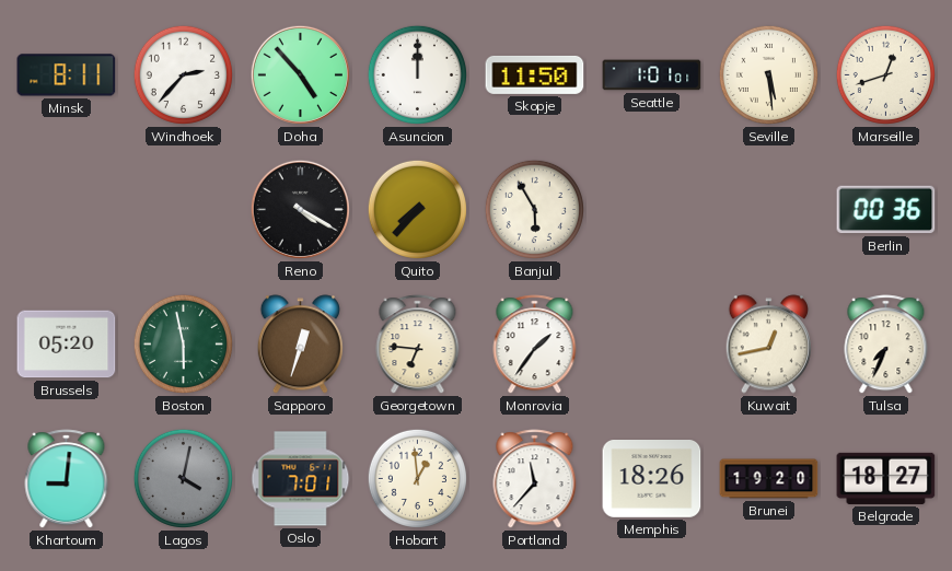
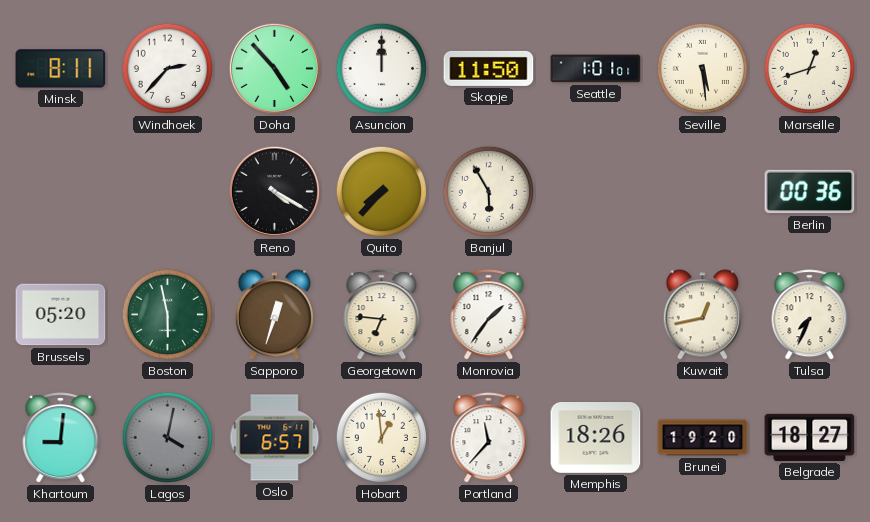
Oslo: 7:01 -> 6:57 (275, 438)
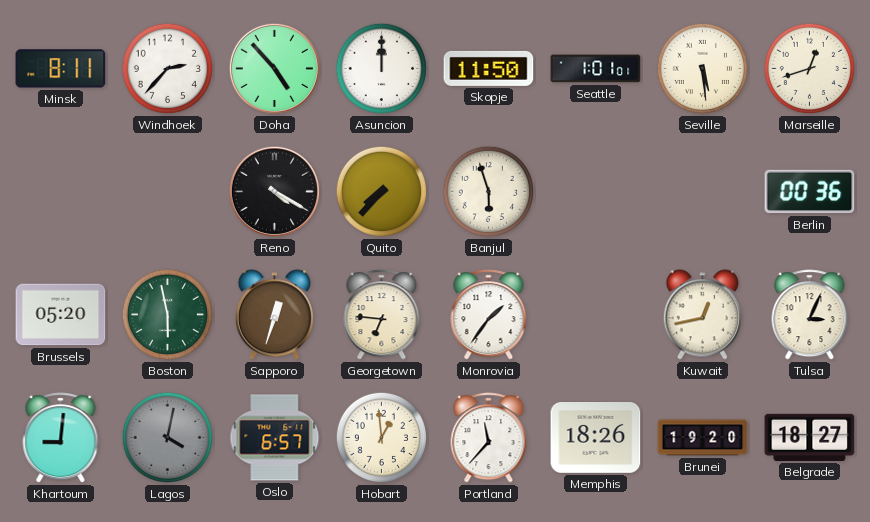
Banjul: 5:55 -> 5:57 (488, 191)
Tulsa: 7:34 -> 3:04 (810, 315)
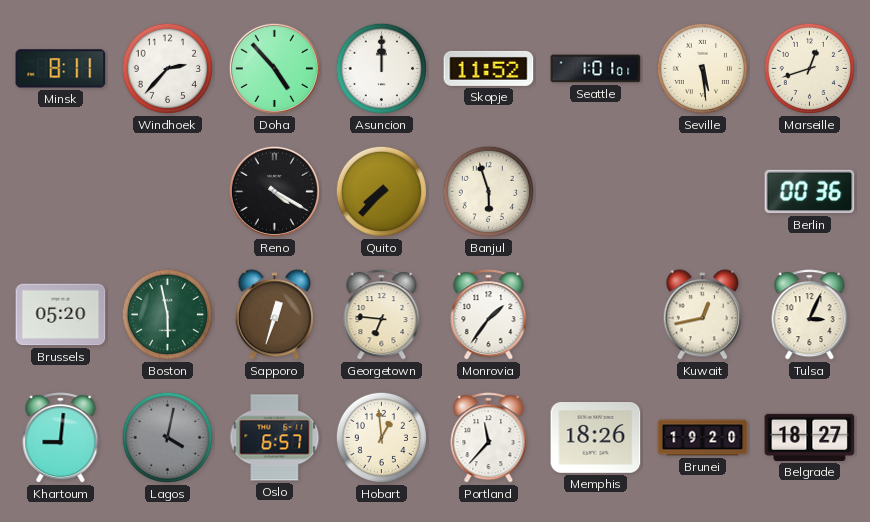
Skopje: 11:50 -> 11:52 (489, 68)
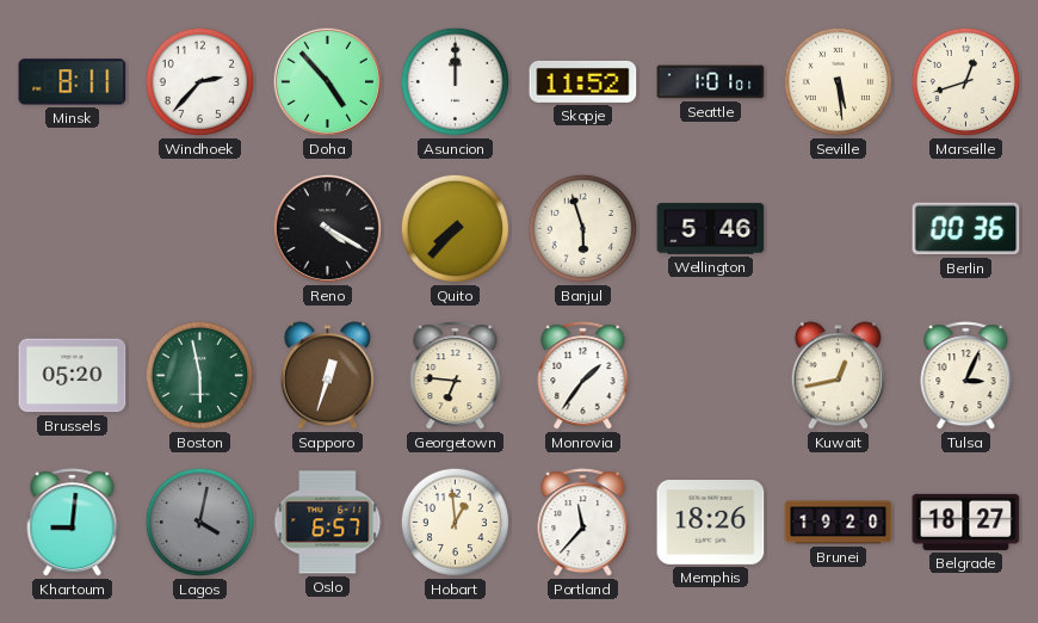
Wellington: none -> 5:46 (711, 229)
